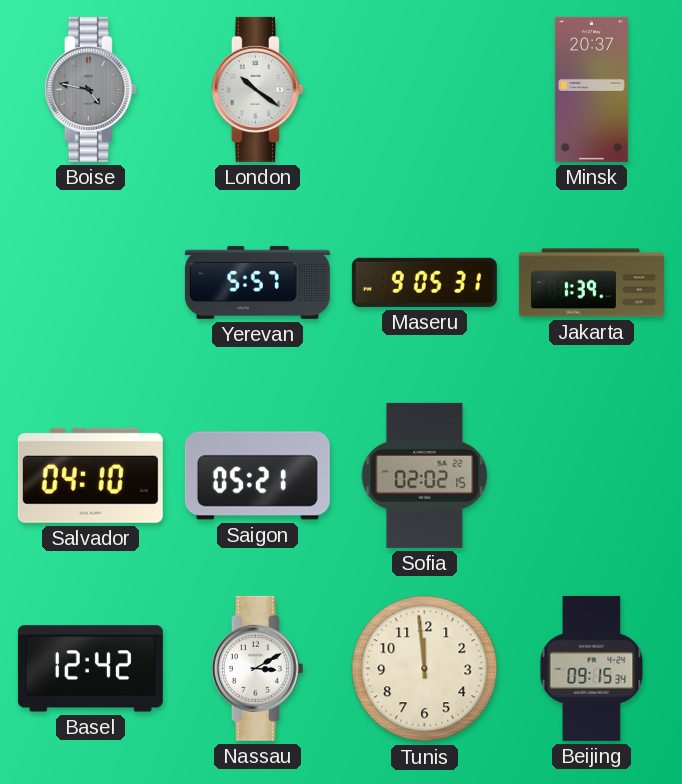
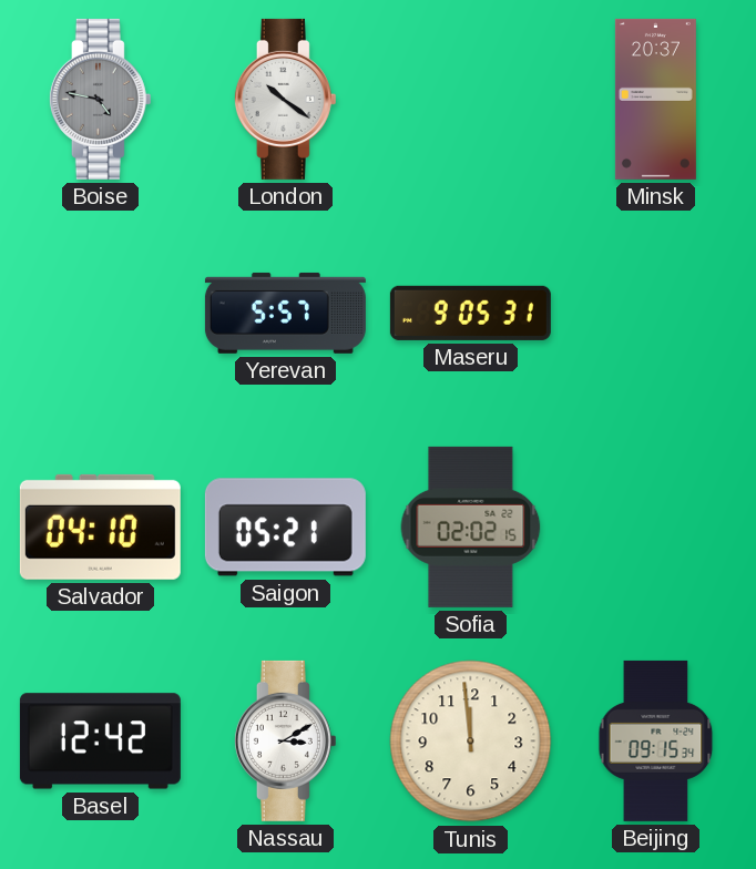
Jakarta: 1:39 -> none (591, 283)
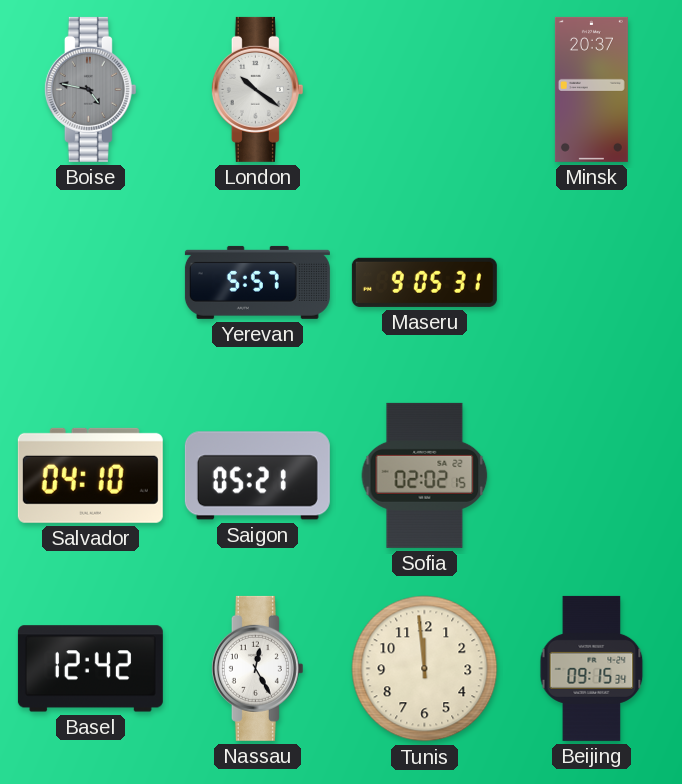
Nassau: 3:10 -> 12:25 (257, 668)
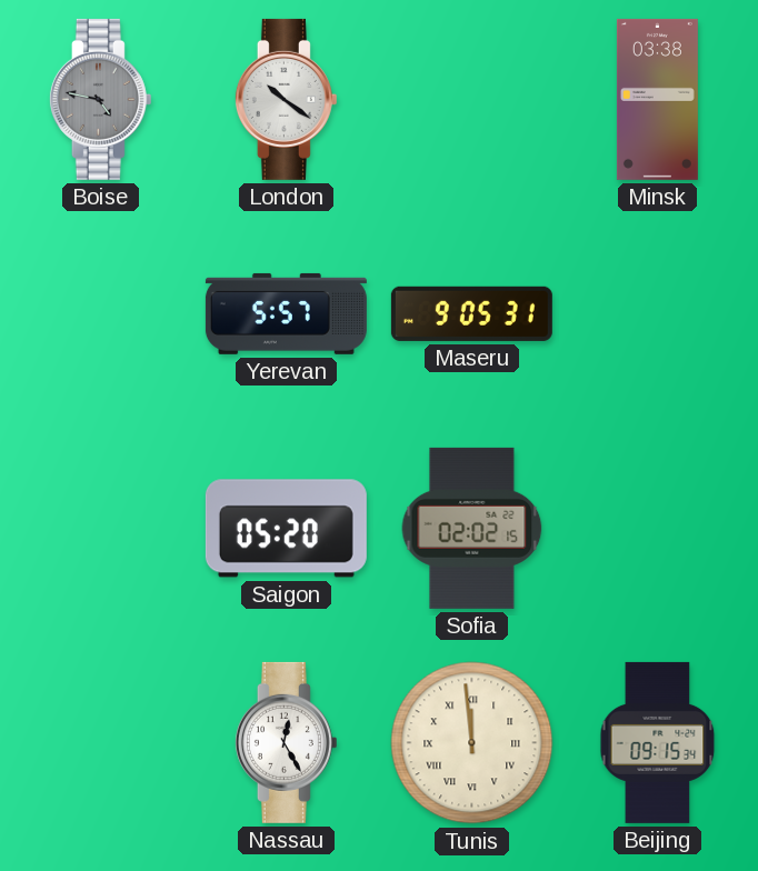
Minsk: 20:37 -> 03:38 (657, 99)
Salvador: 04:10 -> none (90, 475)
Saigon: 05:21 -> 05:20 (286, 529)
Basel: 12:42 -> none (90, 669)
Tunis numerals: Arabic -> Roman (472, 743)
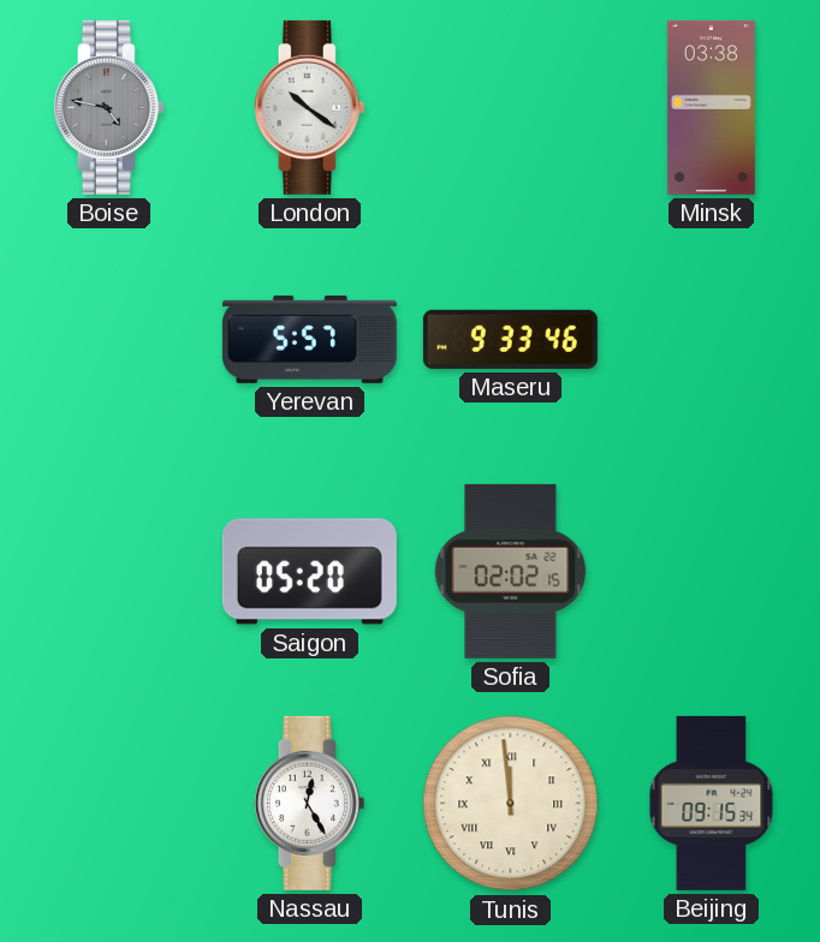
Maseru: 9:05 -> 9:33 (510, 339)
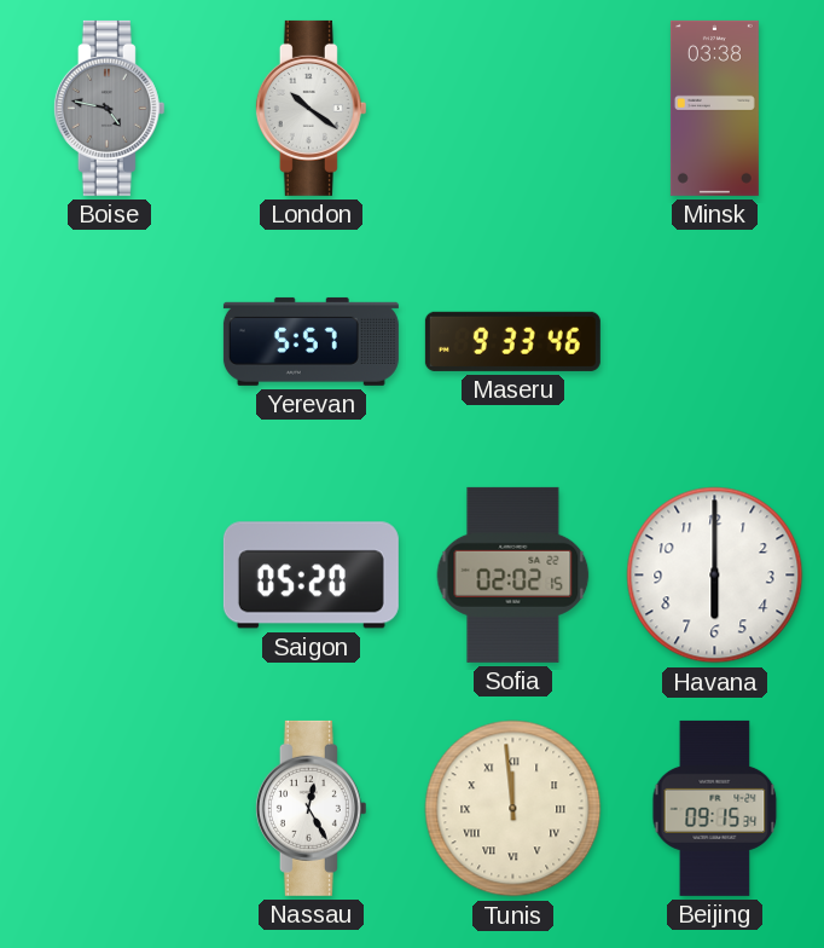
Havana: none -> 6:00 (715, 576)
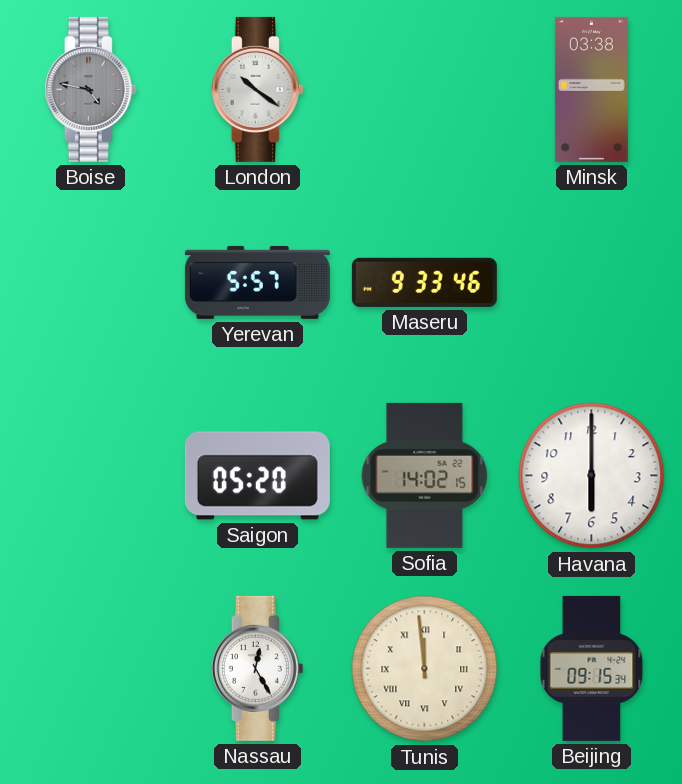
Sofia: 02:02 -> 14:02 (425, 475)
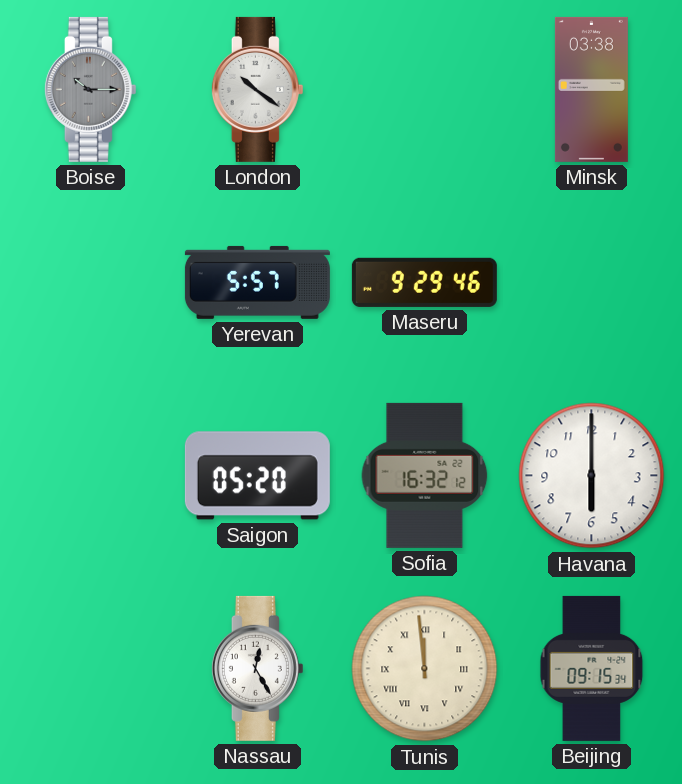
Boise: 4:47 -> 10:15 (90, 89)
Maseru: 9:33 -> 9:29 (424, 282)
Sofia: 14:02 -> 16:32 (425, 475)
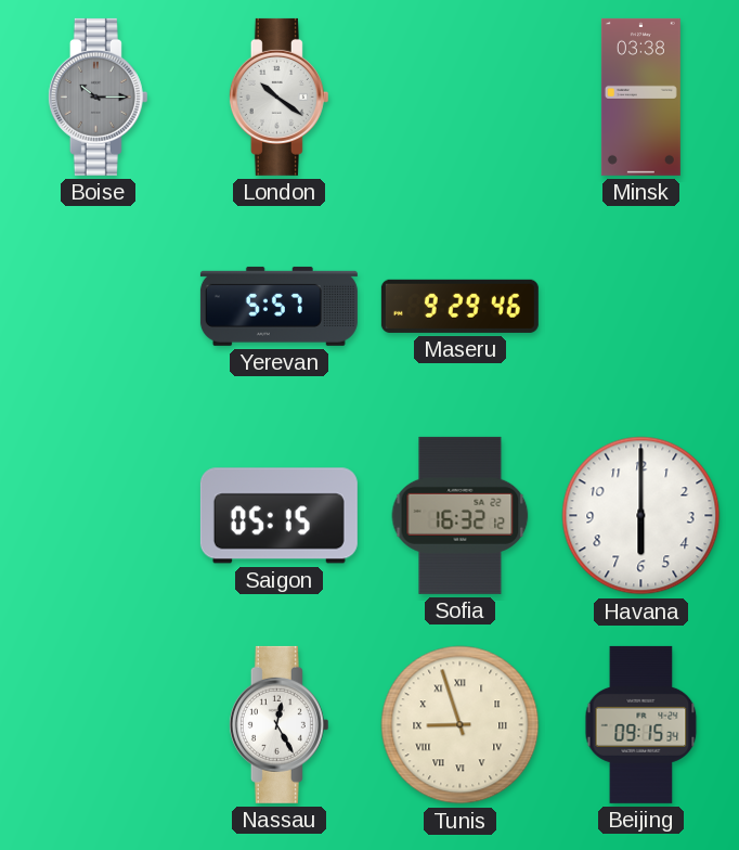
Saigon: 05:20 -> 05:15 (278, 516)
Tunis: 11:59 -> 8:57 (461, 725)
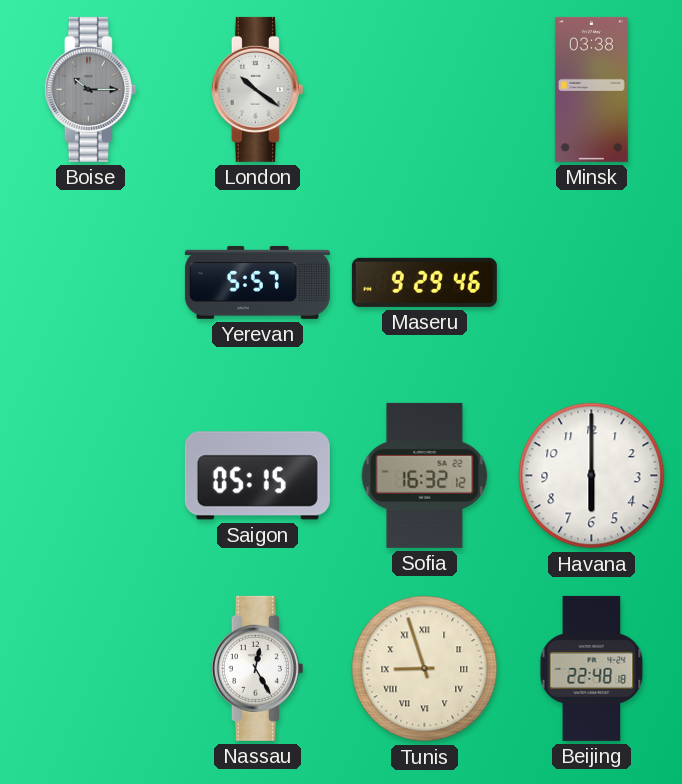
Beijing: 09:15 -> 22:48 (592, 668)
